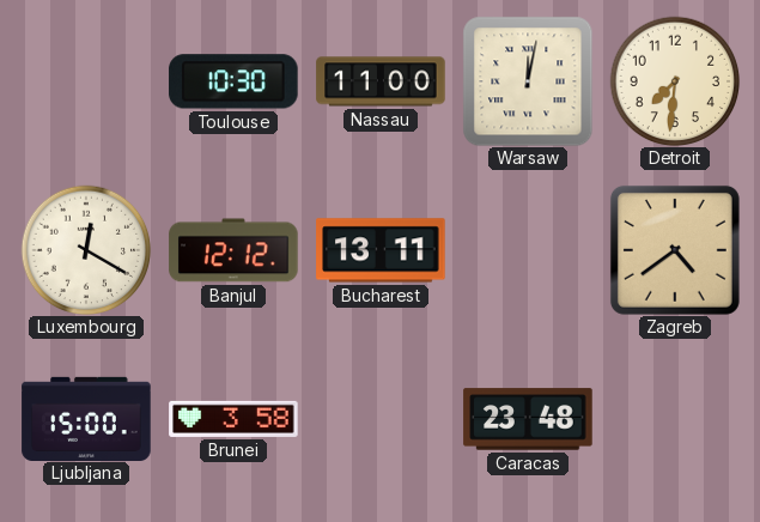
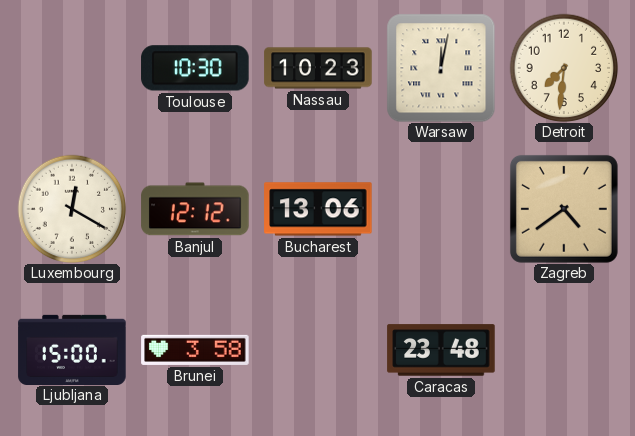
Nassau: 11:00 -> 10:23 (318, 68)
Bucharest: 13:11 -> 13:06 (318, 209)
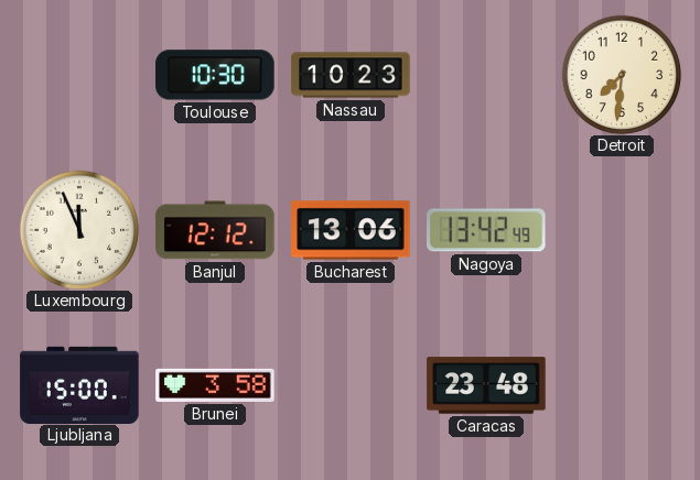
Warsaw: 12:02 -> none (441, 68)
Luxembourg: 12:20 -> 11:56 (79, 230)
Nagoya: none -> 13:42 (487, 230)
Zagreb: 4:39 -> none (564, 209)
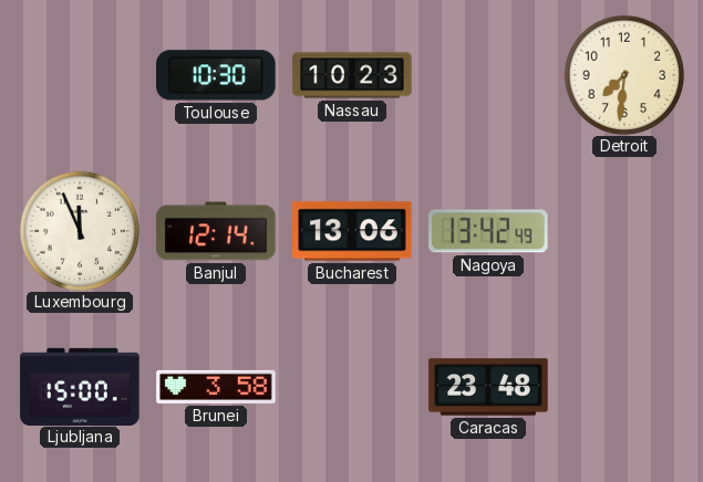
Banjul: 12:12 -> 12:14 (216, 231)
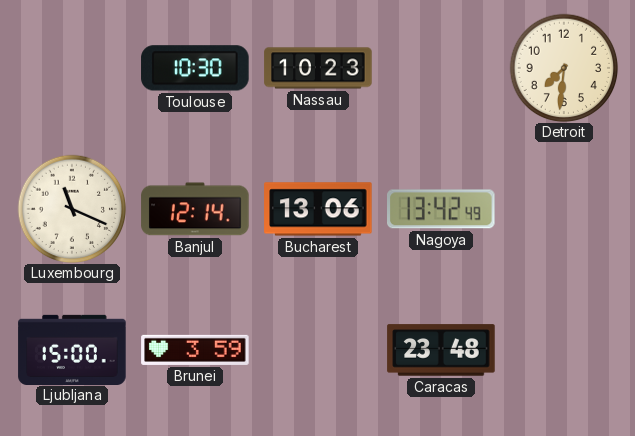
Luxembourg: 11:56 -> 11:19 (72, 209)
Brunei: 3:58 -> 3:59 (195, 350)
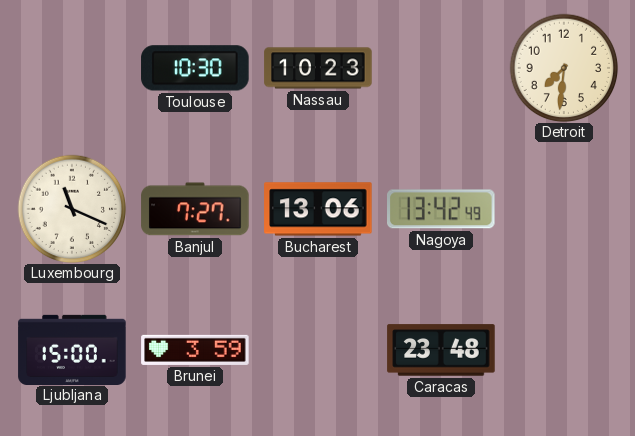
Banjul: 12:14 -> 7:27 (195, 209)
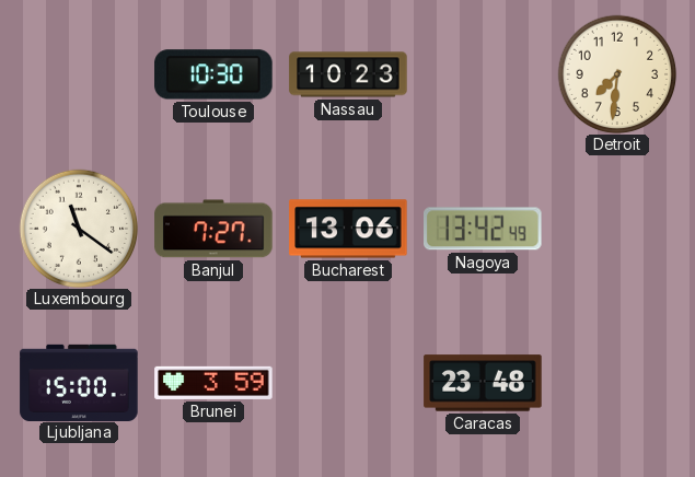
Luxembourg: 11:19 -> 11:21 (79, 229)
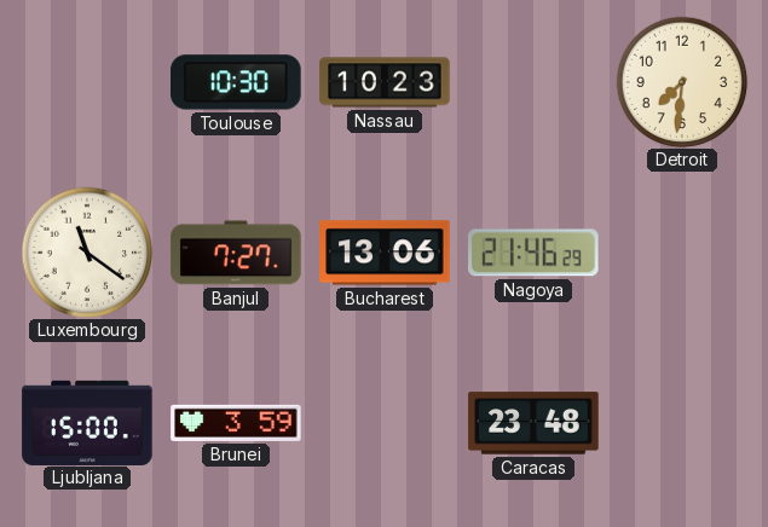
Nagoya: 13:42 -> 21:46 (535, 253)
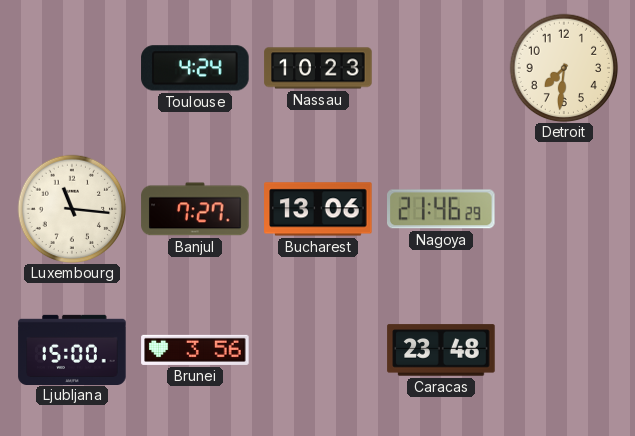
Toulouse: 10:30 -> 4:24 (195, 68)
Luxembourg: 11:21 -> 11:16 (72, 209)
Brunei: 3:59 -> 3:56 (195, 350)
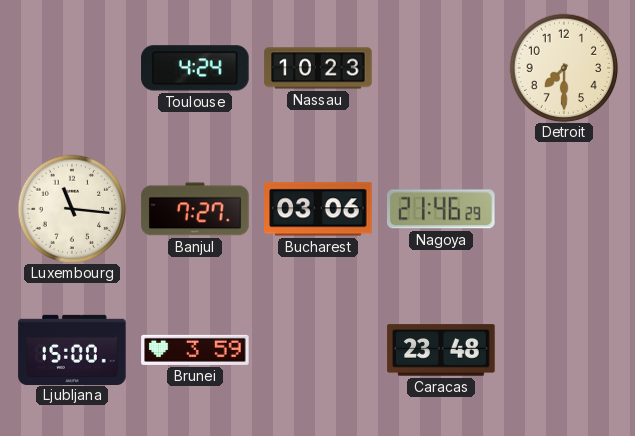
Detroit: 7:31 -> 7:30 (564, 68)
Bucharest: 13:06 -> 03:06 (318, 209)
Brunei: 3:56 -> 3:59 (195, 350)
